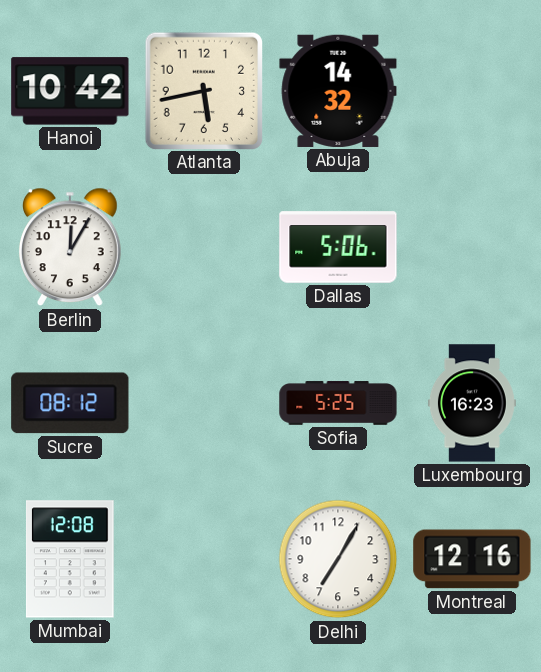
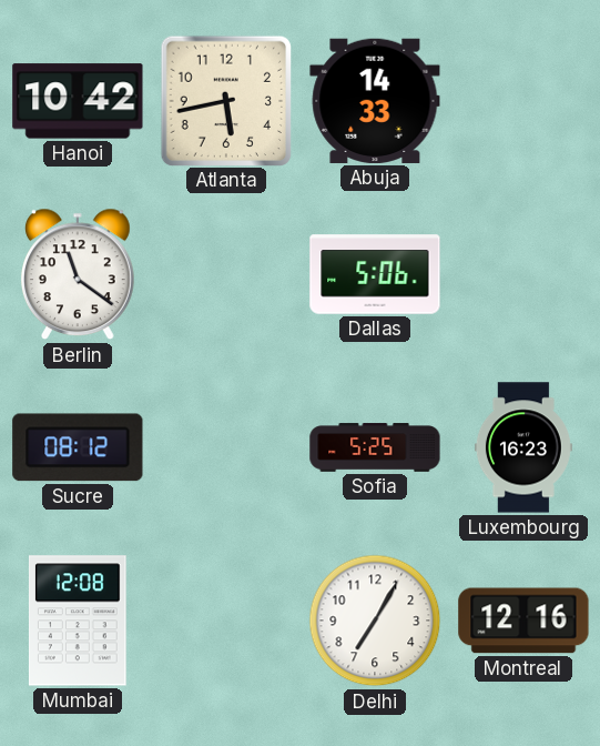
Abuja: 14:32 -> 14:33 (375, 101)
Berlin: 12:05 -> 11:21 (78, 274)
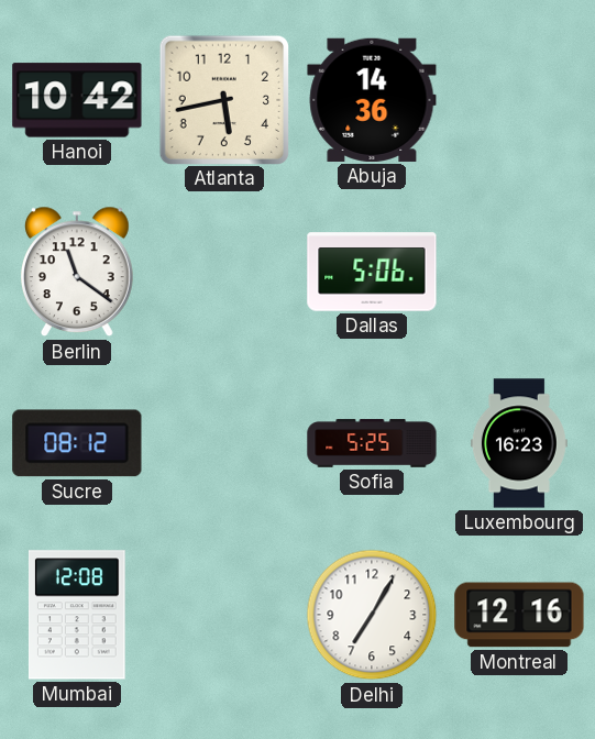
Abuja: 14:33 -> 14:36 (372, 100)
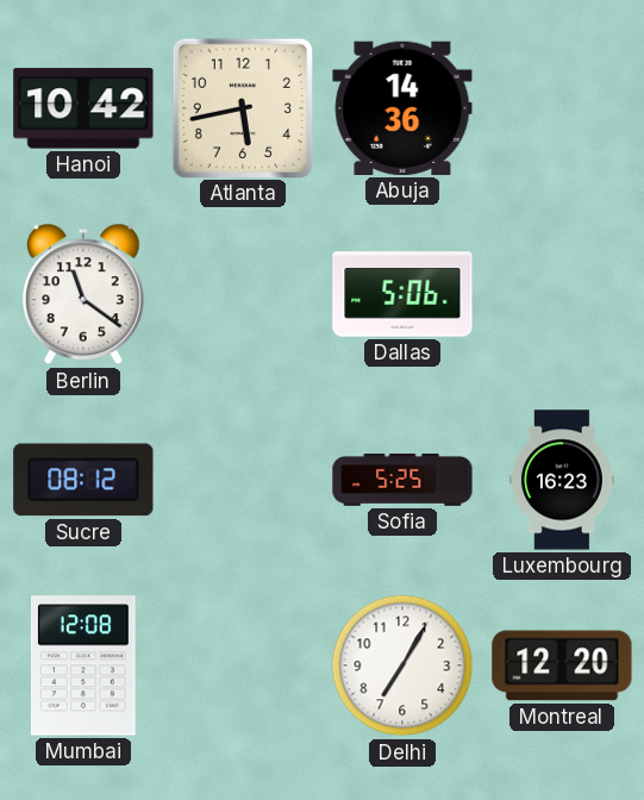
Montreal: 12:16 -> 12:20 (562, 665)
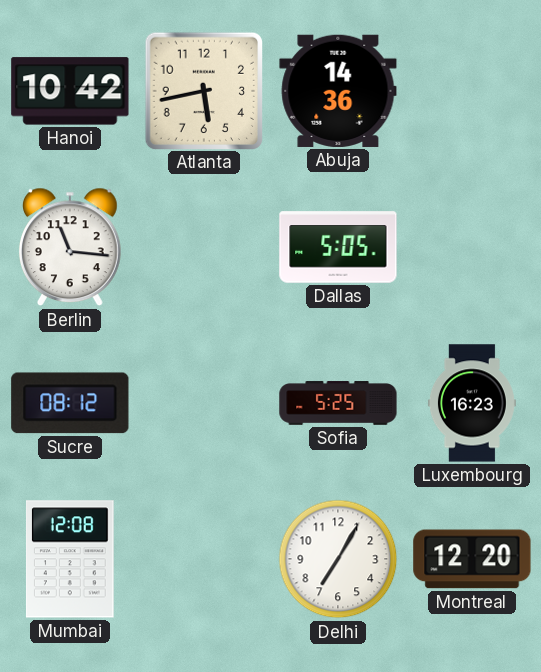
Berlin: 11:21 -> 11:16 (70, 247)
Dallas: 5:06 -> 5:05 (338, 247)
